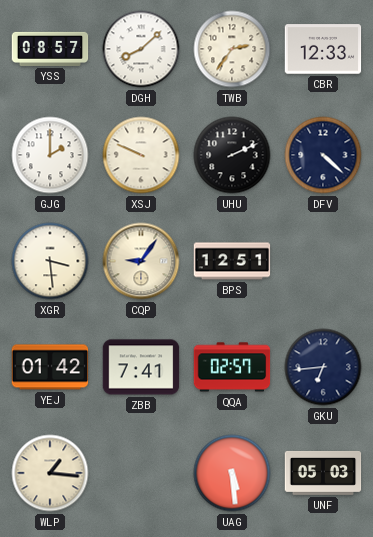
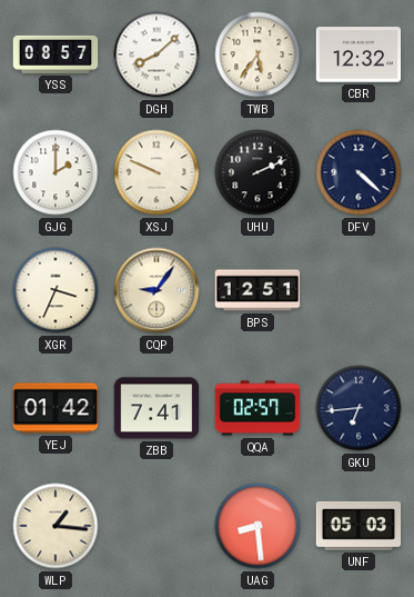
TWB: 2:36 -> 5:36 (258, 54)
CBR: 12:33 -> 12:32 (359, 54)
XGR: 3:29 -> 3:34 (55, 290)
UAG: 5:29 -> 8:29 (258, 526)
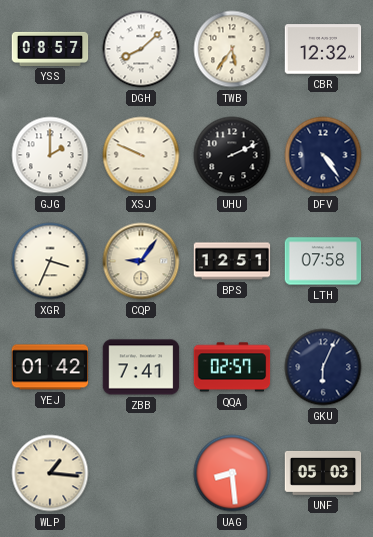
DFV: 4:22 -> 4:24 (323, 155)
LTH: none -> 07:58 (323, 261)
GKU: 6:44 -> 6:04 (323, 367)
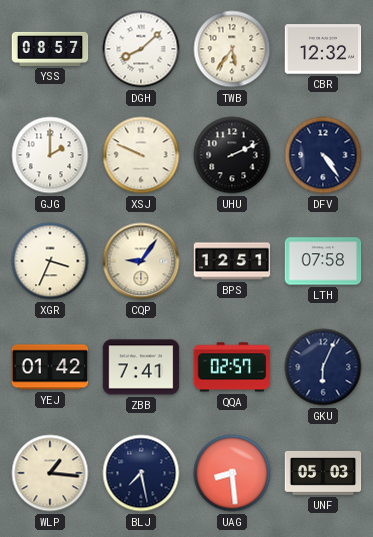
BLJ: none -> 7:28 (141, 473)
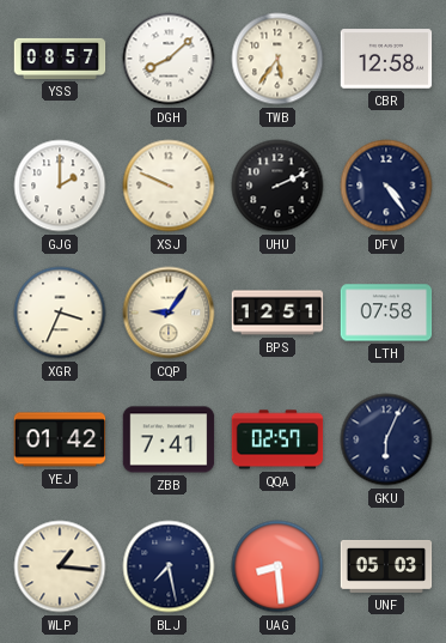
CBR: 12:32 -> 12:58 (386, 59)
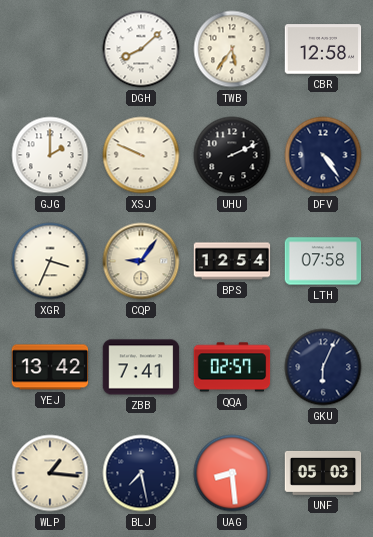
YSS: 08:57 -> none (60, 59)
BPS: 12:51 -> 12:54 (232, 261)
YEJ: 01:42 -> 13:42 (50, 367)
